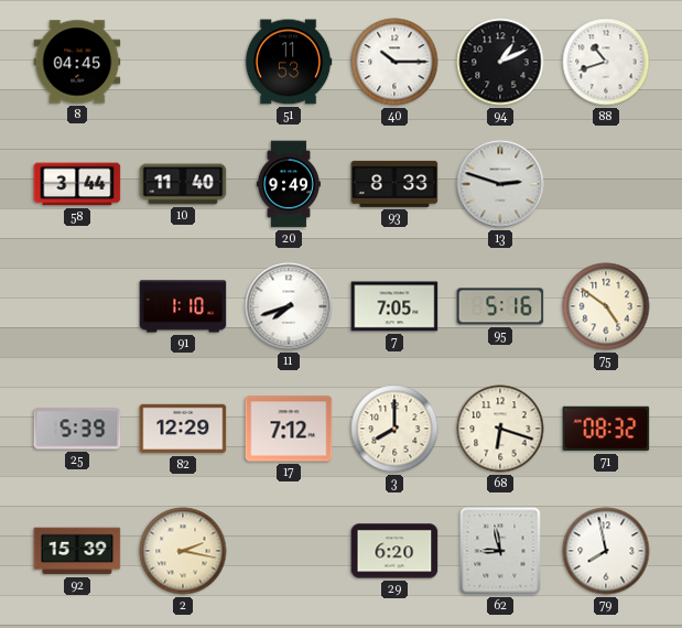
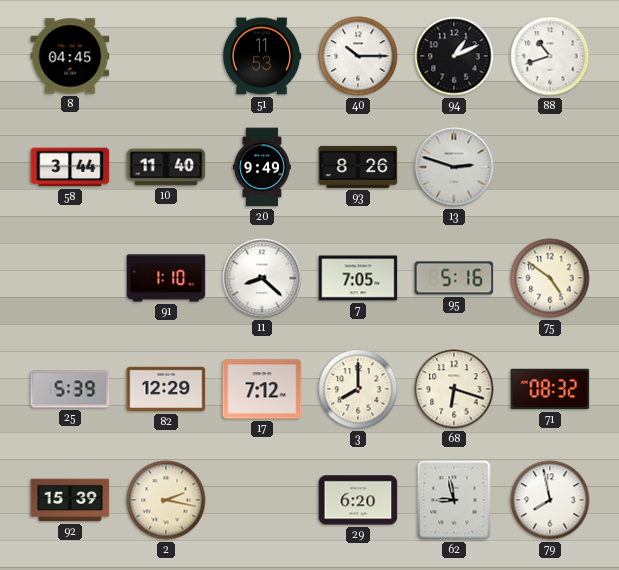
93: 8:33 -> 8:26 (358, 167)
11: 7:42 -> 8:22 (262, 278)
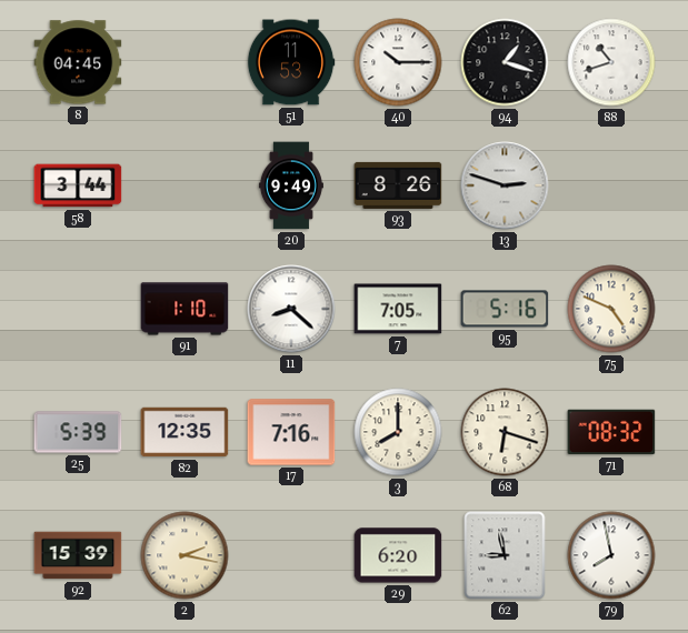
94: 1:11 -> 1:18 (505, 62)
10: 11:40 -> none (166, 167)
75: 4:51 -> 4:49 (611, 309)
82: 12:29 -> 12:35 (185, 432)
17: 7:12 -> 7:16 (291, 432)
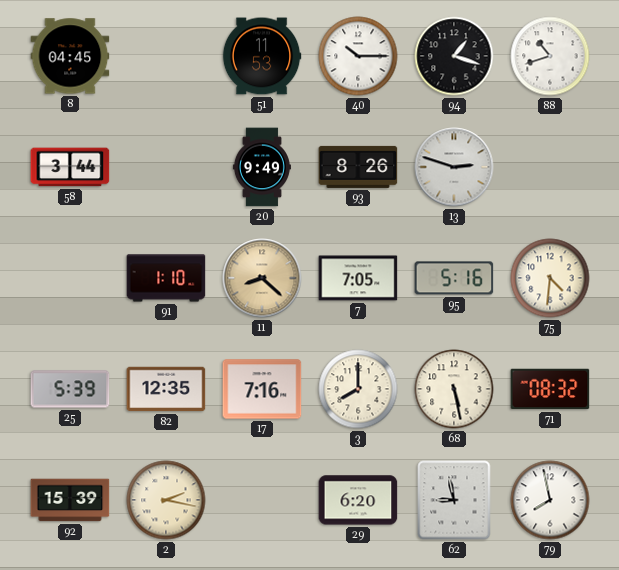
11 dial: white -> champagne (262, 278)
75: 4:49 -> 4:31 (550, 278)
68: 6:18 -> 5:28 (454, 389)
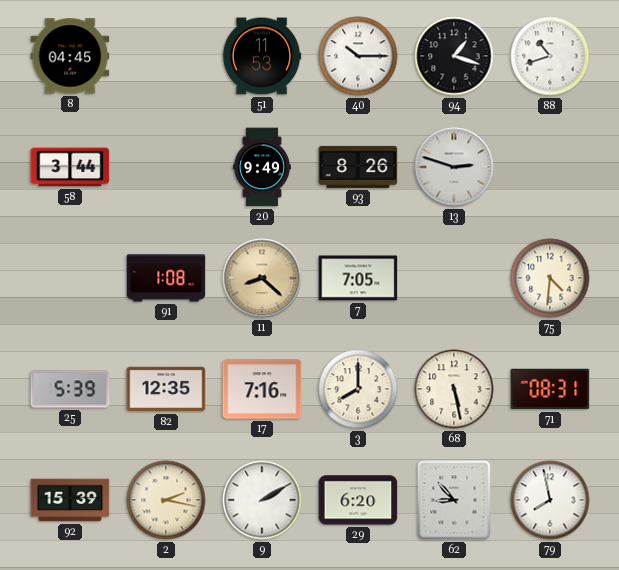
91: 1:10 -> 1:08 (166, 278)
95: 5:16 -> none (454, 278)
71: 08:32 -> 08:31 (550, 389)
9: none -> 2:10 (262, 500)
62: 8:58 -> 8:53 (454, 500)
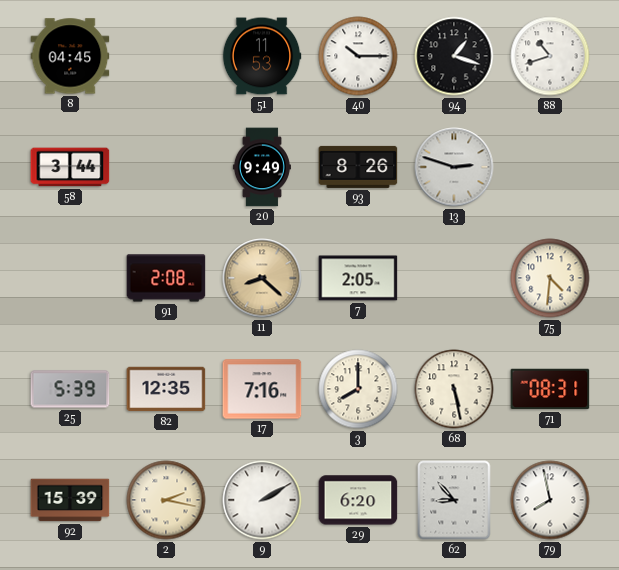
91: 1:08 -> 2:08 (166, 278)
7: 7:05 -> 2:05 (358, 278)
